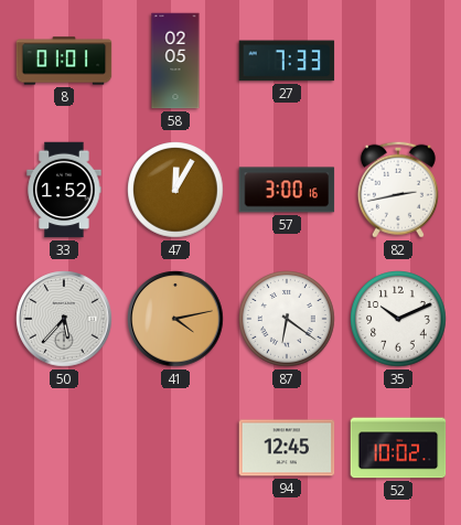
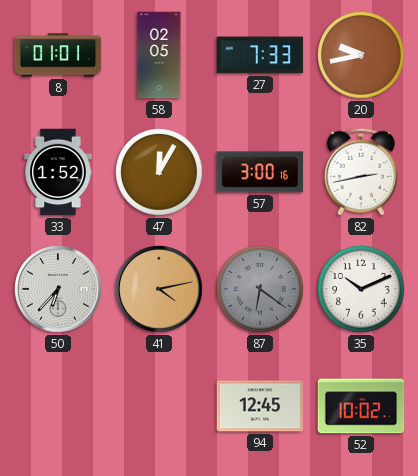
20: none -> 9:43 (361, 55)
50: 5:37 -> 6:37 (58, 289)
87 dial: white -> grey (260, 289)
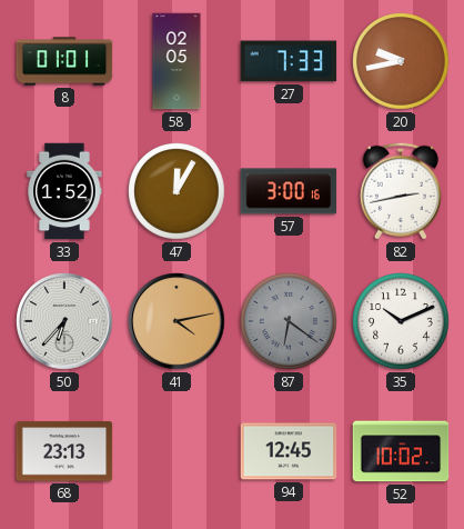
68: none -> 23:13 (64, 451)
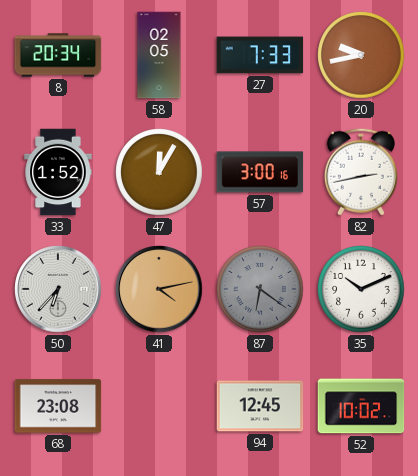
8: 01:01 -> 20:34 (58, 55)
68: 23:13 -> 23:08 (58, 406)
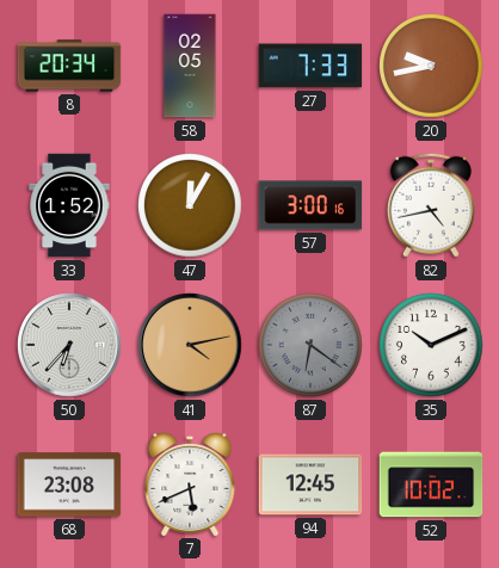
82: 2:43 -> 4:43 (431, 205)
7: none -> 5:41 (190, 483)
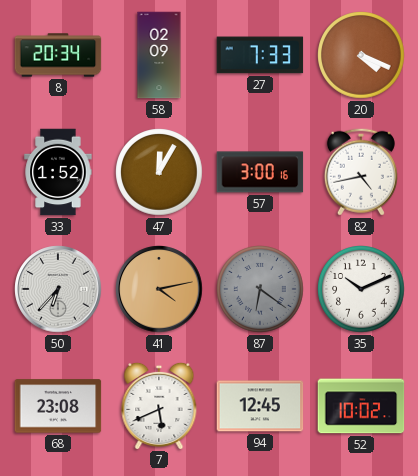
58: 02:05 -> 02:09 (159, 55)
20: 9:43 -> 4:19 (361, 55)
